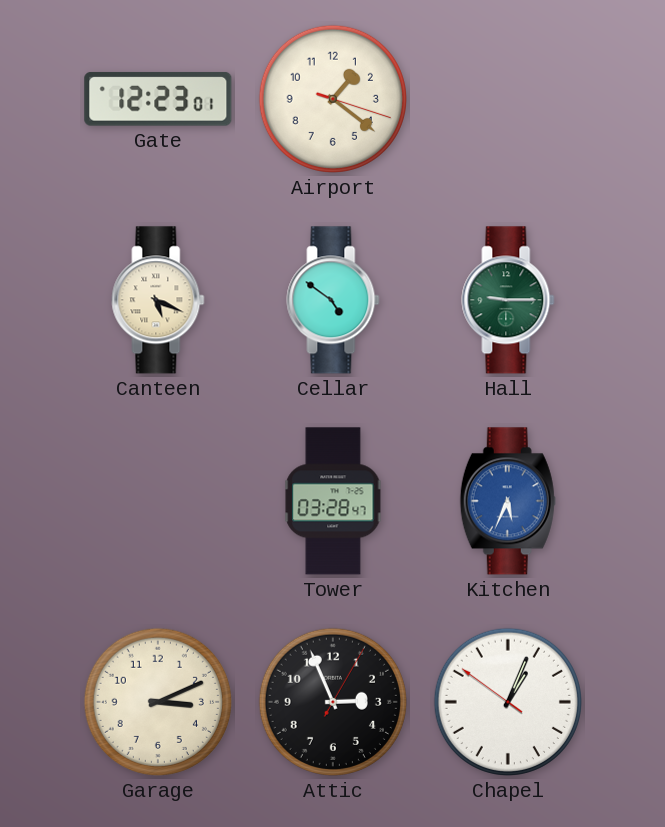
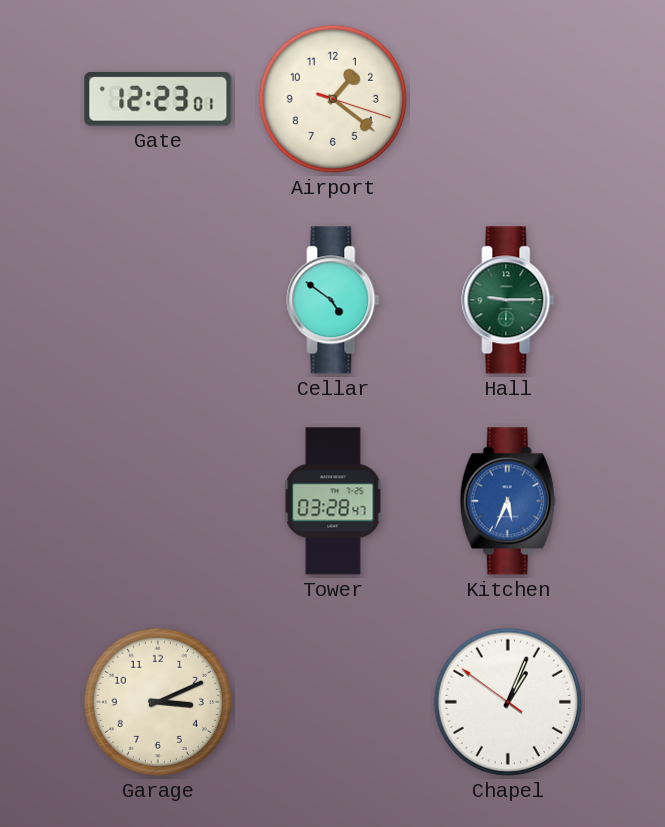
Canteen: 5:19 -> none (158, 300)
Attic: 2:56 -> none (333, 702)
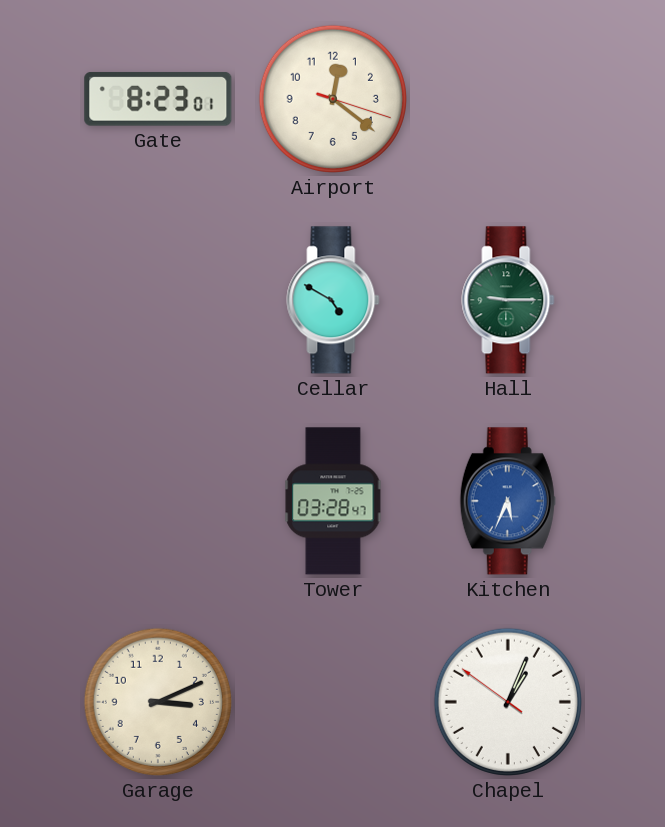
Gate: 12:23 -> 8:23 (158, 99)
Airport: 1:21 -> 12:21 (333, 99)
Cellar: 4:51 -> 4:50 (333, 300)
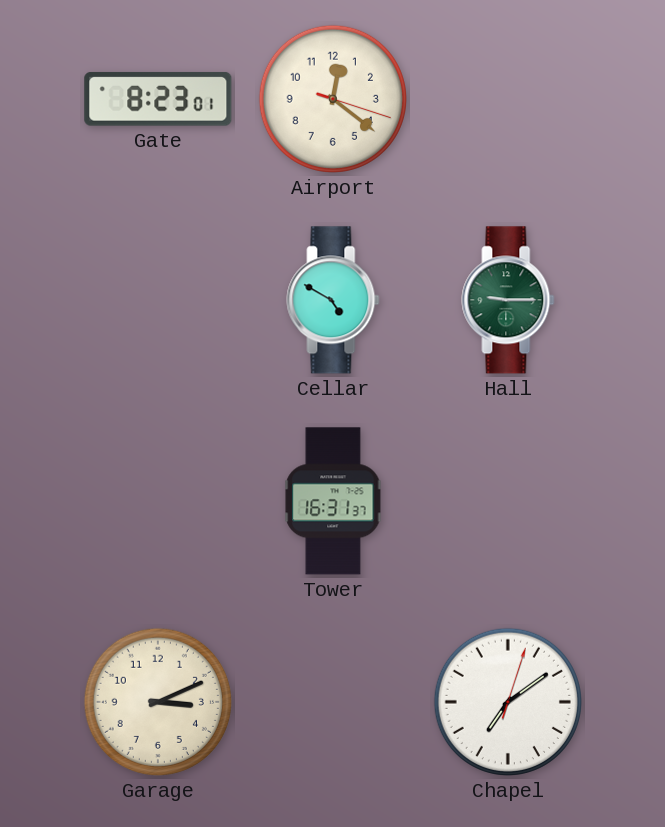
Tower: 03:28 -> 16:31 (333, 501)
Kitchen: 5:34 -> none (508, 501)
Chapel: 1:03 -> 7:09 (508, 702)
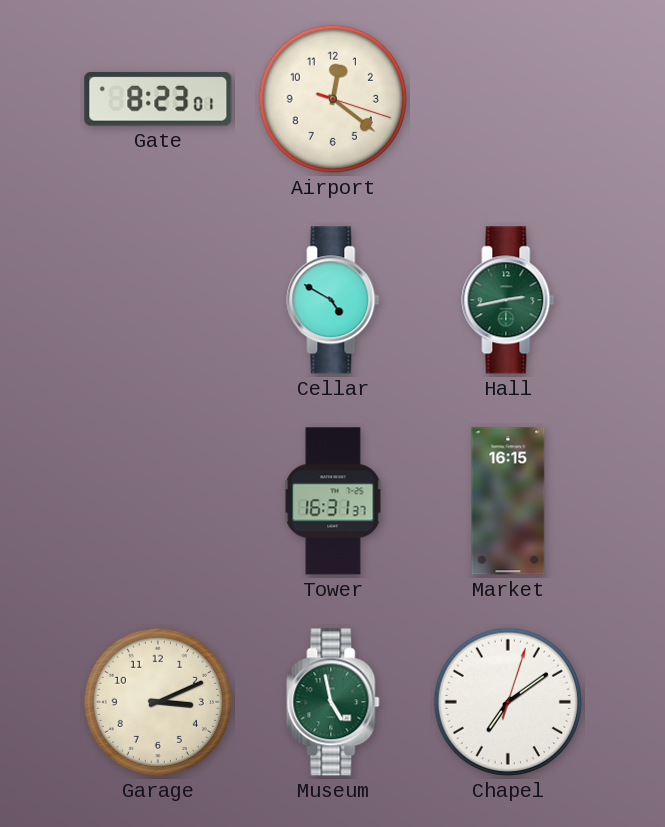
Hall: 9:15 -> 2:43 (508, 300)
Market: none -> 16:15 (508, 501)
Museum: none -> 4:58 (333, 702)
